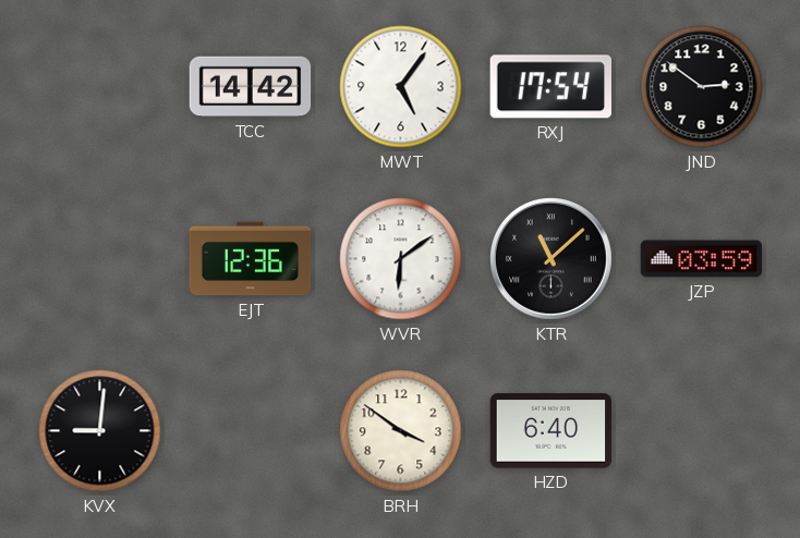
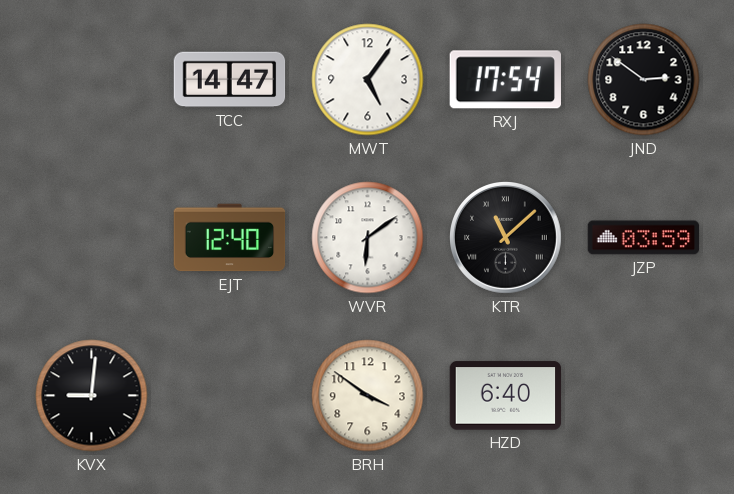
TCC: 14:42 -> 14:47 (230, 80)
EJT: 12:36 -> 12:40 (230, 238)
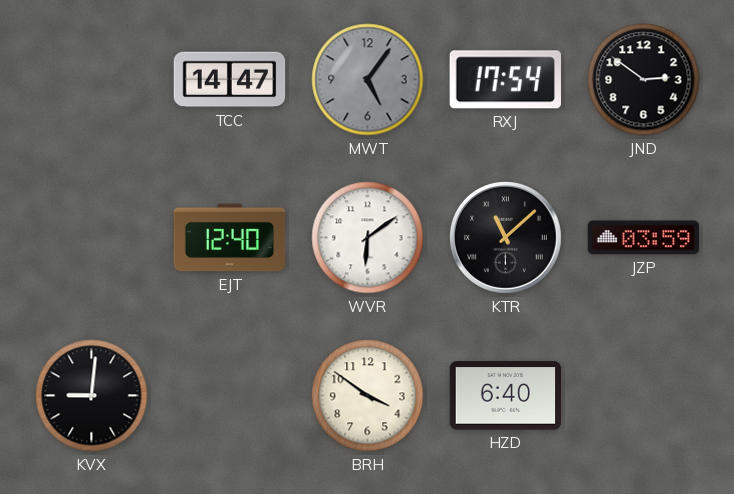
MWT dial: white -> grey (368, 80)
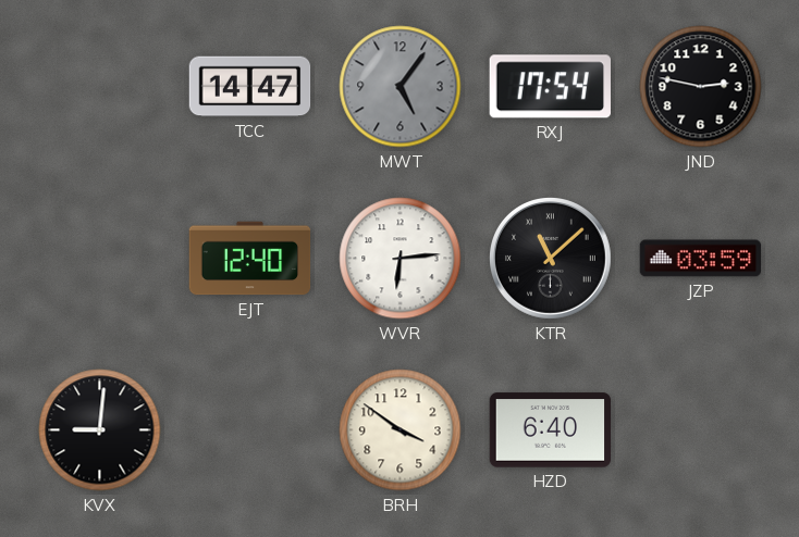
JND: 2:51 -> 2:47 (701, 87)
WVR: 6:09 -> 6:14 (401, 259)
